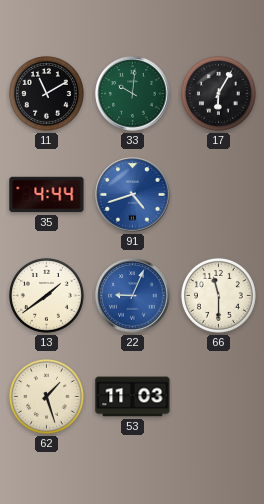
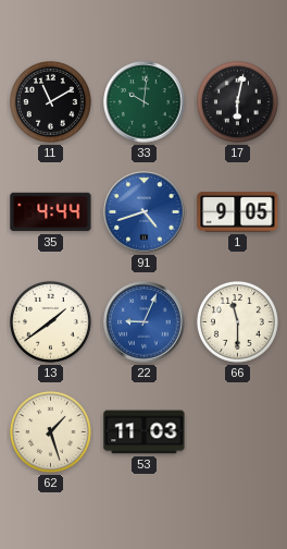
17: 6:05 -> 6:02 (237, 101)
1: none -> 9:05 (238, 212)
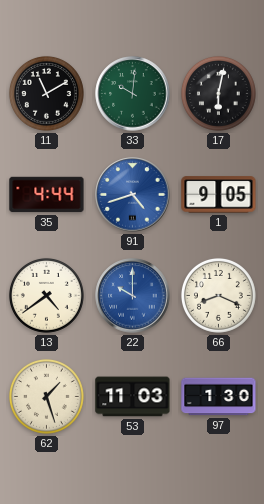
13: 1:39 -> 4:39 (46, 295)
22: 9:04 -> 10:00 (133, 296)
66: 11:30 -> 8:19 (218, 295)
97: none -> 1:30 (219, 397)
